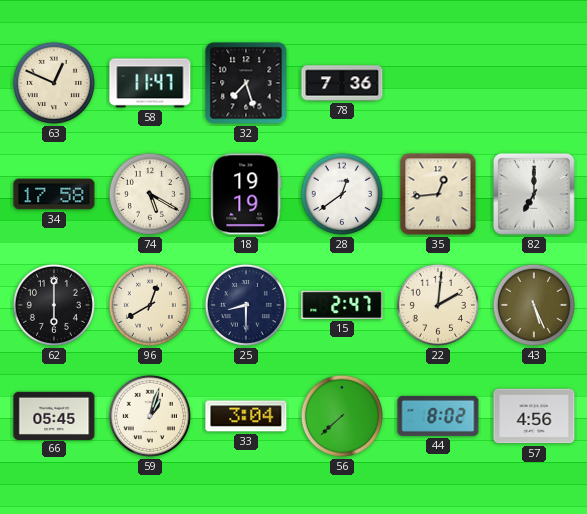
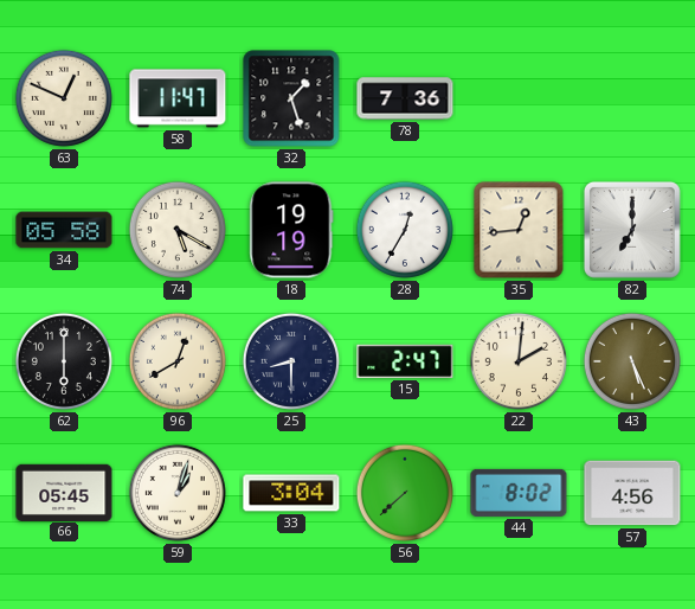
32: 7:27 -> 1:27 (291, 98)
34: 17:58 -> 05:58 (64, 230)
28: 12:39 -> 12:35 (405, 230)
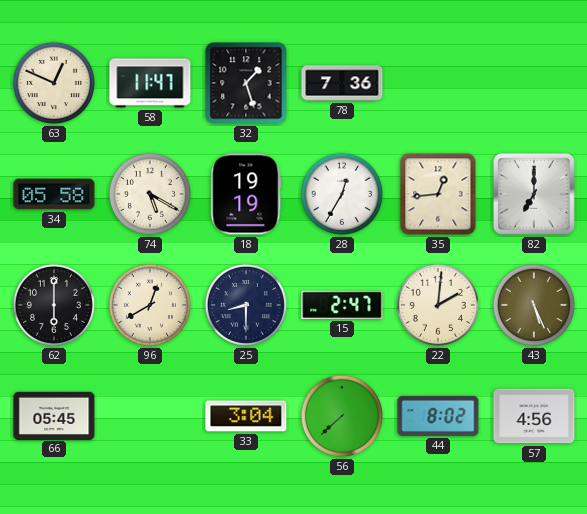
59: 1:03 -> none (178, 493)
